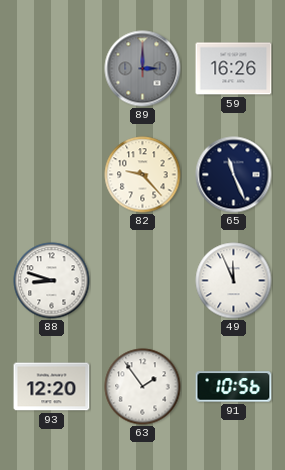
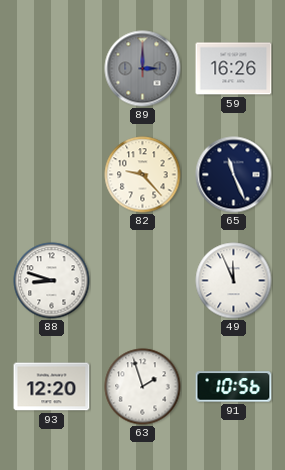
63: 1:54 -> 1:57 (143, 387)
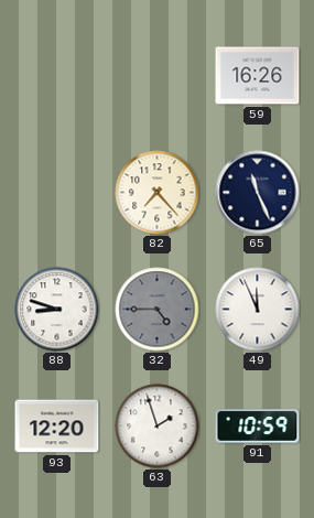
89: 3:00 -> none (143, 69)
82: 9:23 -> 7:23 (158, 193)
32: none -> 4:45 (158, 310)
91: 10:56 -> 10:59 (258, 427)
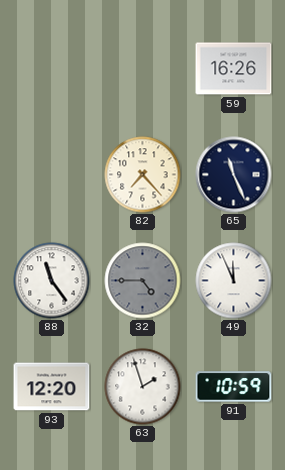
88: 8:48 -> 11:24 (52, 281)
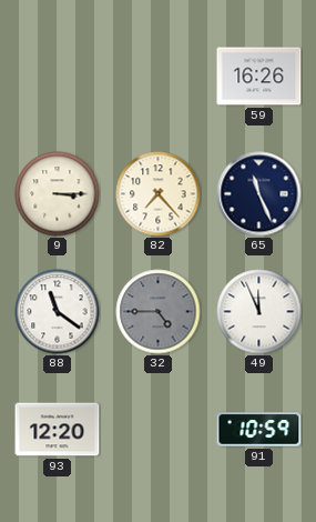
9: none -> 3:15 (58, 194)
88: 11:24 -> 11:21 (58, 312)
63: 1:57 -> none (143, 387)
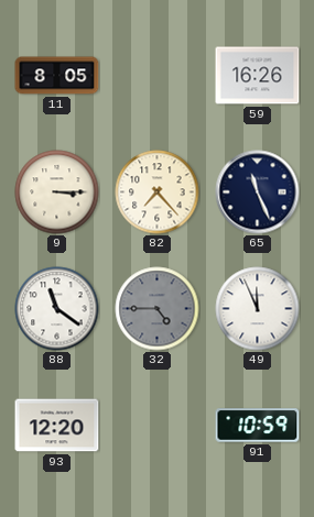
11: none -> 8:05 (57, 76)
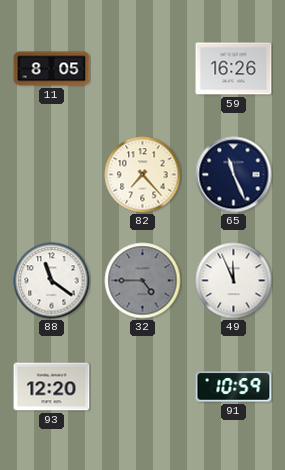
9: 3:15 -> none (57, 193)
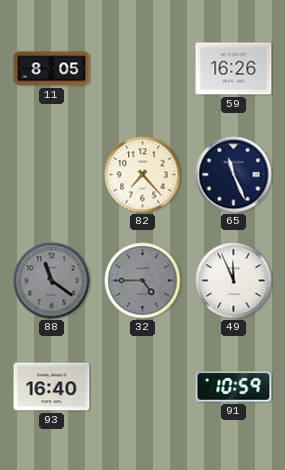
88 dial: white -> grey (52, 281)
93: 12:20 -> 16:40 (52, 387)
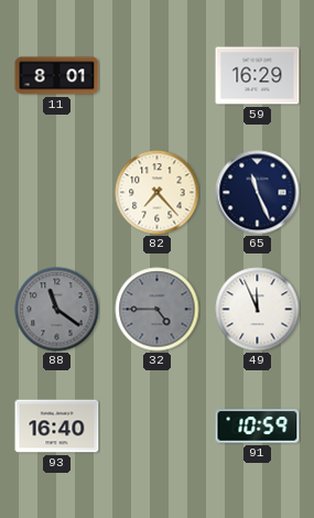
11: 8:05 -> 8:01 (57, 76)
59: 16:26 -> 16:29 (258, 76)
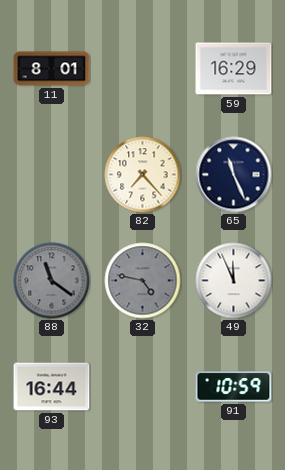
32: 4:45 -> 4:47 (143, 281)
93: 16:40 -> 16:44 (52, 387)
